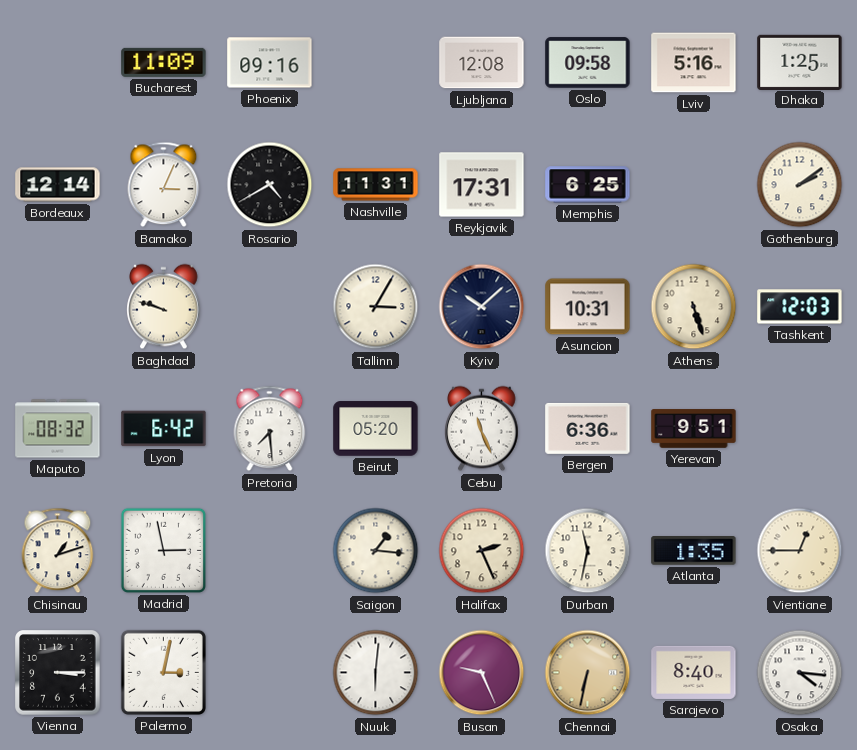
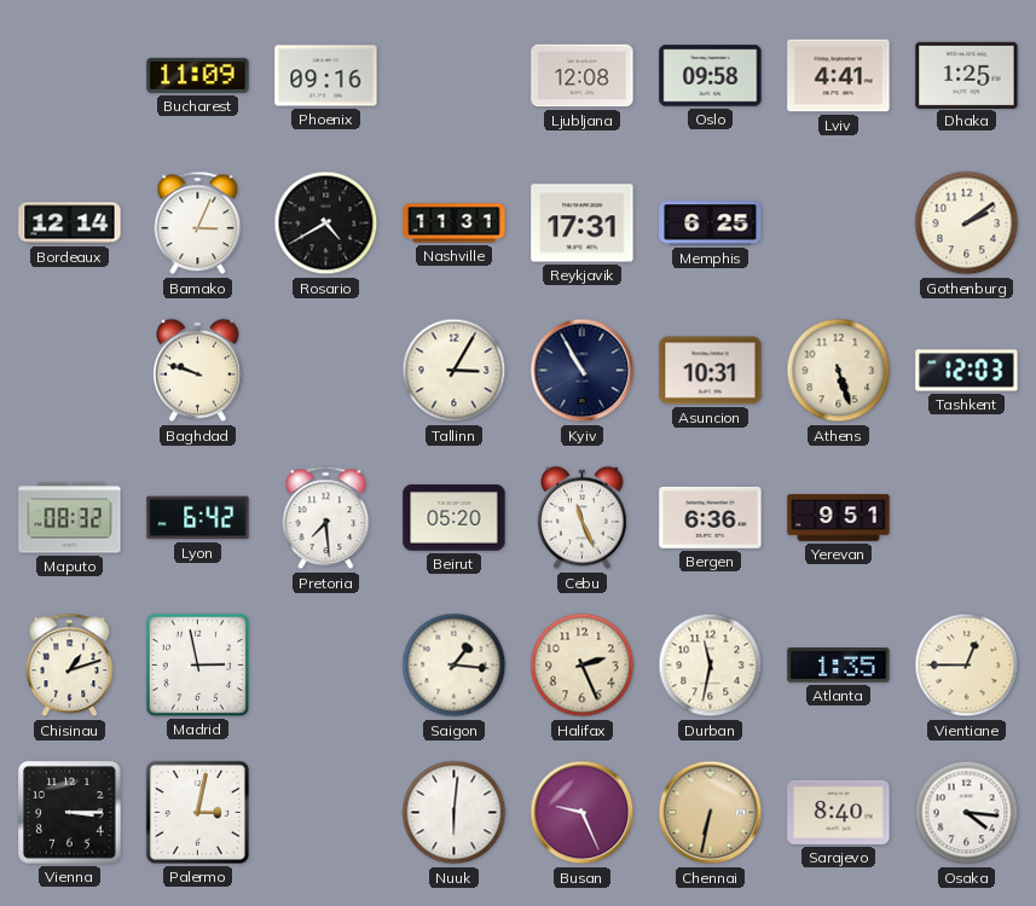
Lviv: 5:16 -> 4:41 (839, 76)
Kyiv: 10:08 -> 10:55 (583, 371)
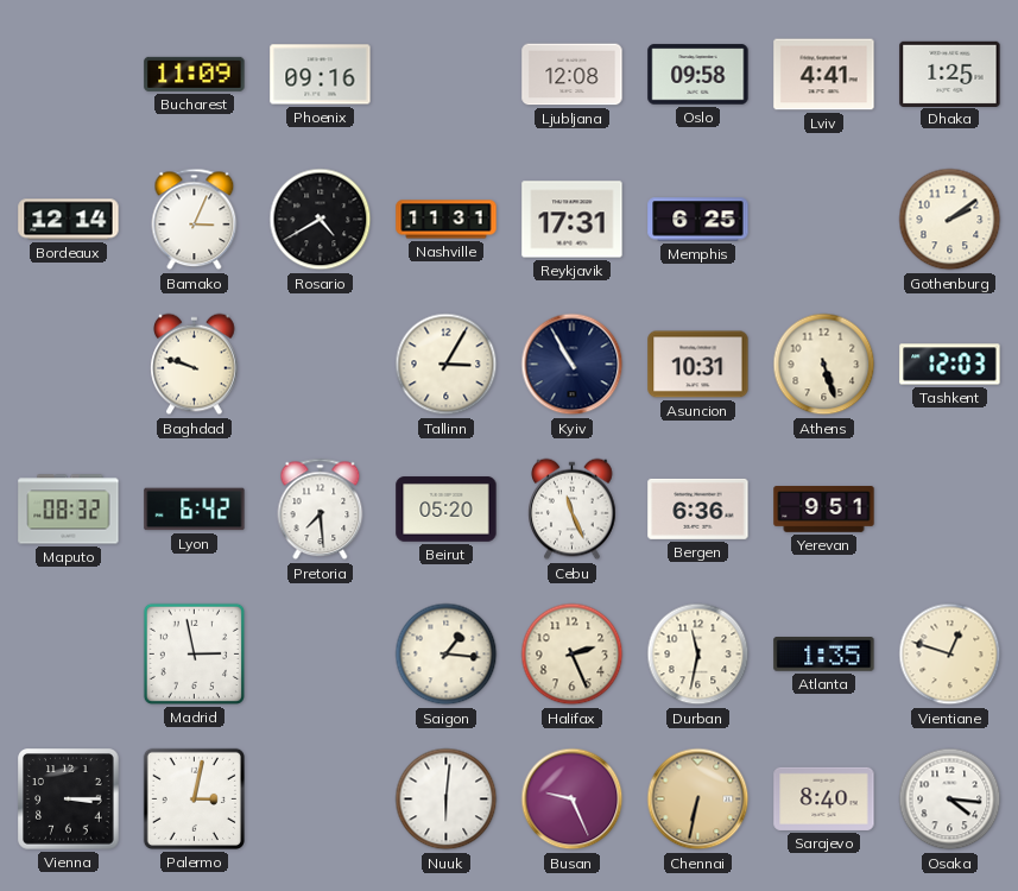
Chisinau: 1:12 -> none (70, 666)
Vientiane: 12:45 -> 12:48 (950, 655)
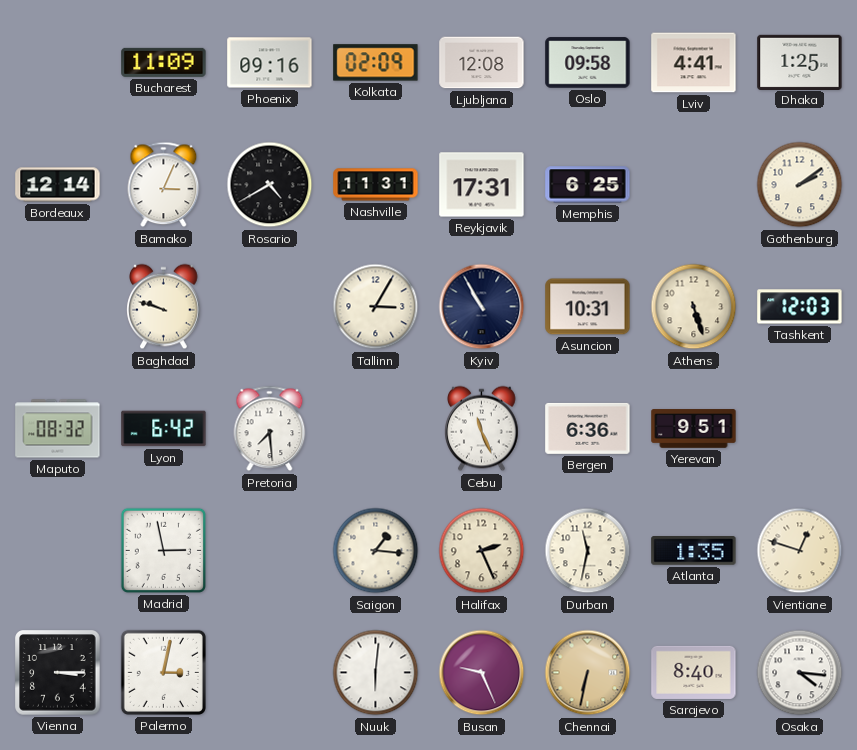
Kolkata: none -> 02:09 (376, 63)
Beirut: 05:20 -> none (447, 510)
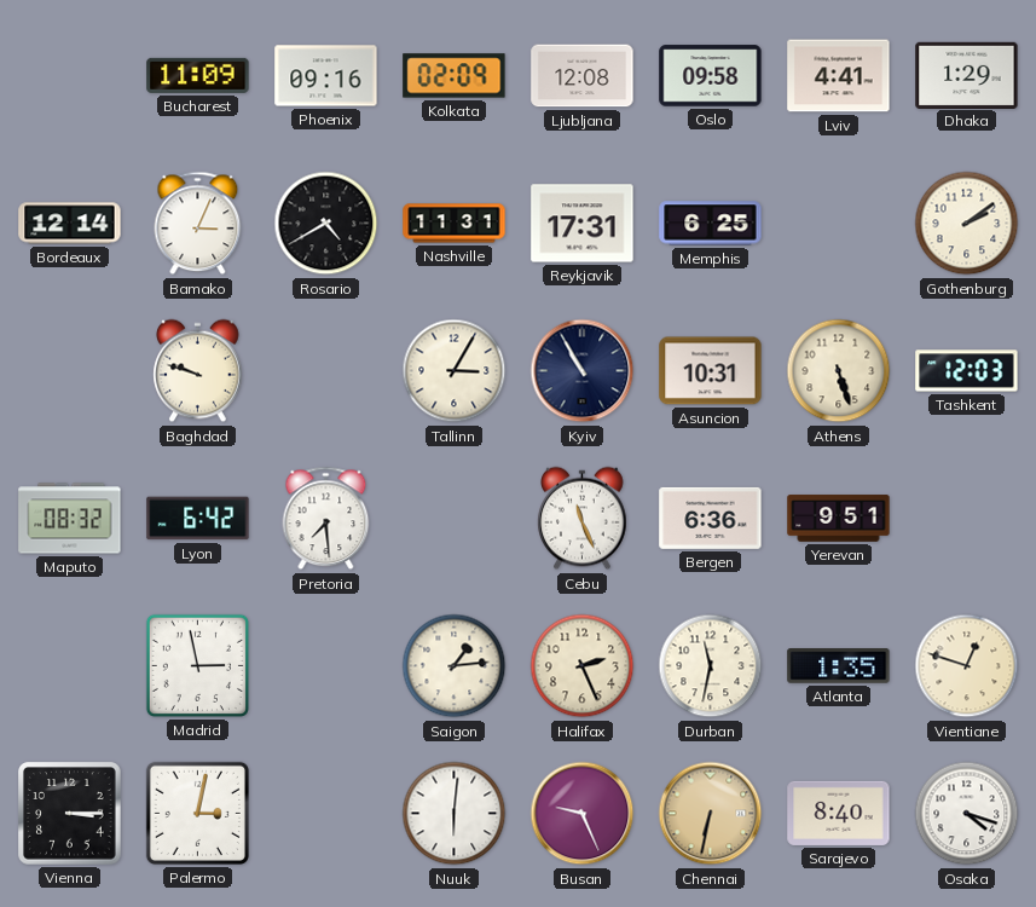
Dhaka: 1:25 -> 1:29 (967, 75)
Saigon: 1:16 -> 1:14 (455, 666)
Osaka: 4:16 -> 4:18 (967, 814)
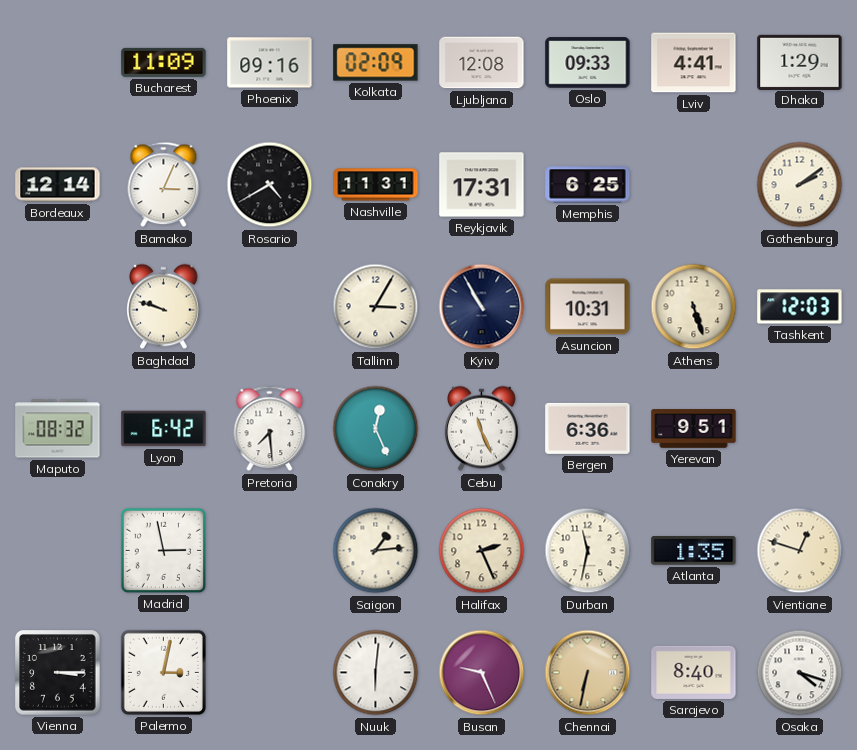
Oslo: 09:58 -> 09:33 (588, 63)
Conakry: none -> 12:26 (376, 429)
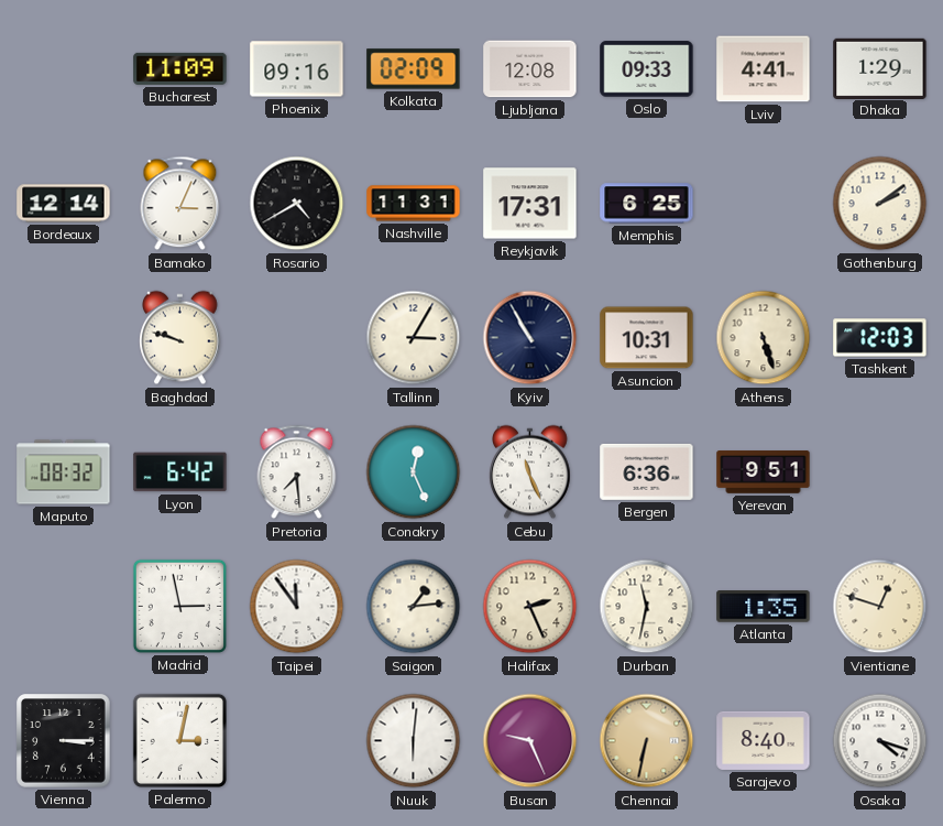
Taipei: none -> 11:54 (297, 607)
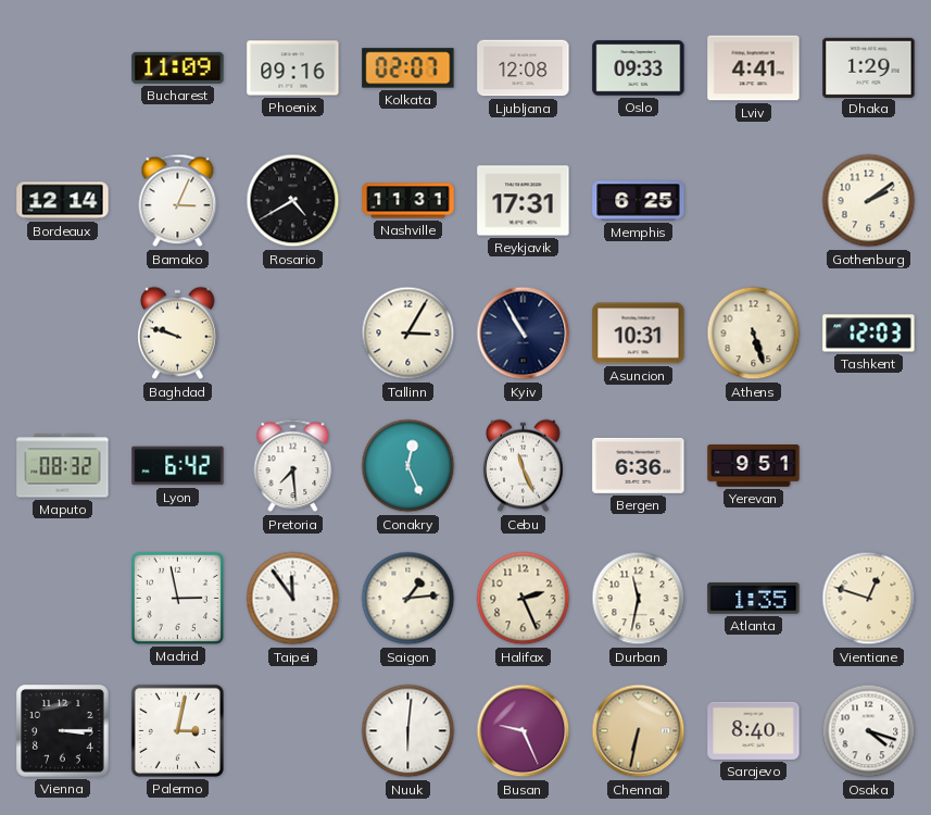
Kolkata: 02:09 -> 02:07 (408, 68)
